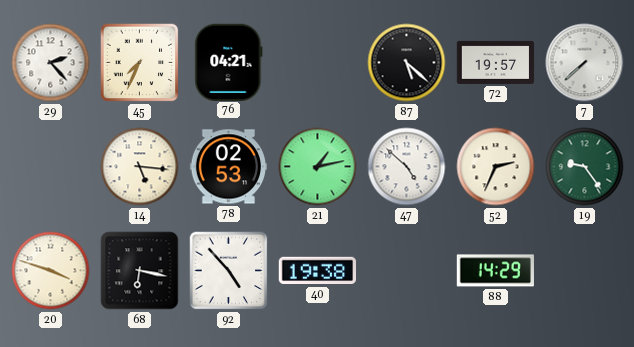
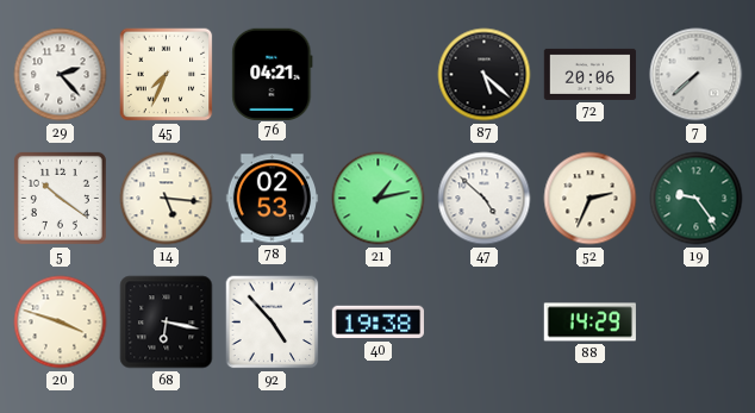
72: 19:57 -> 20:06 (591, 74)
5: none -> 10:21 (60, 198)
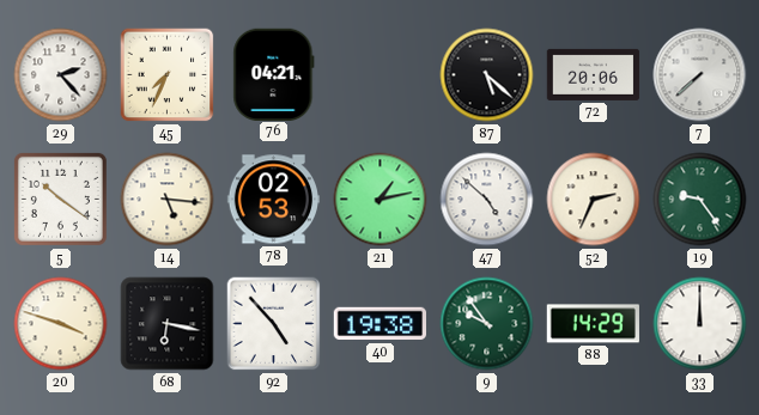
9: none -> 9:54 (487, 324)
33: none -> 12:00 (700, 324)
